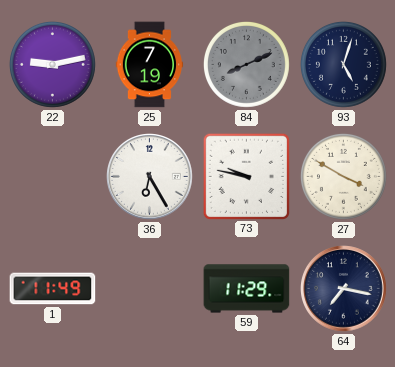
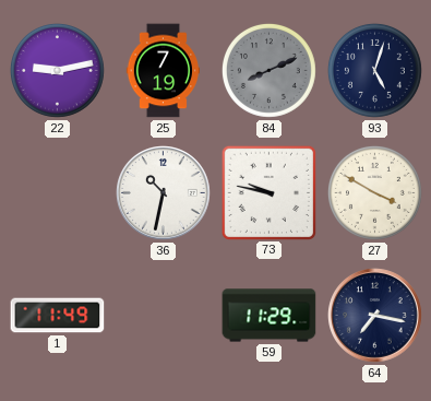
36: 6:25 -> 10:32 (164, 193)
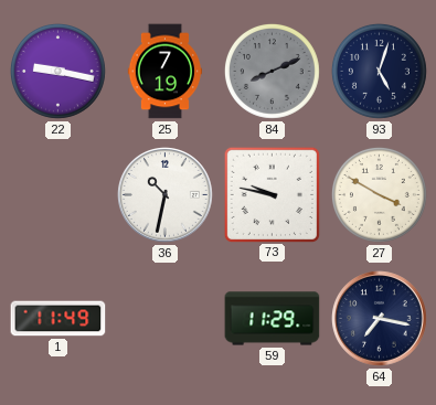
22: 9:13 -> 9:17 (57, 71)
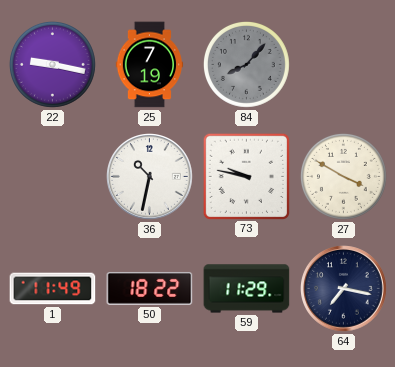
84: 8:11 -> 8:07 (246, 64)
93: 5:03 -> none (379, 71)
50: none -> 18:22 (150, 288)
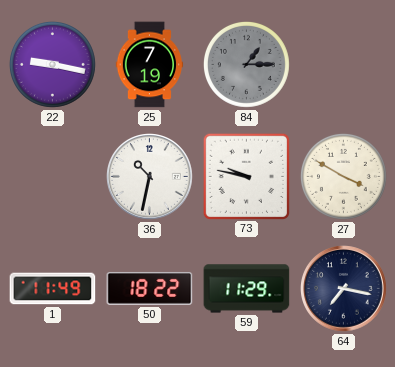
84: 8:07 -> 1:15 (246, 64)
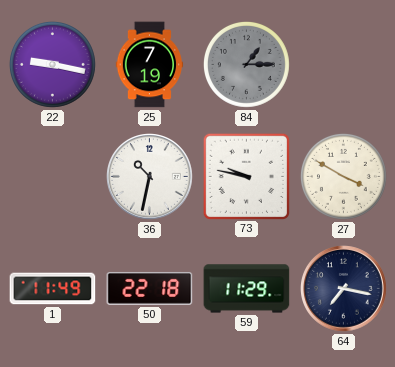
50: 18:22 -> 22:18 (150, 288)
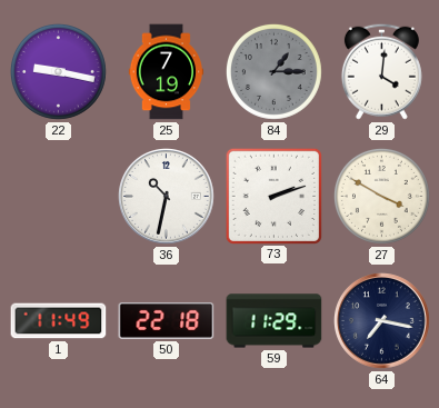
29: none -> 4:01 (381, 71)
73: 9:47 -> 2:12 (273, 196)
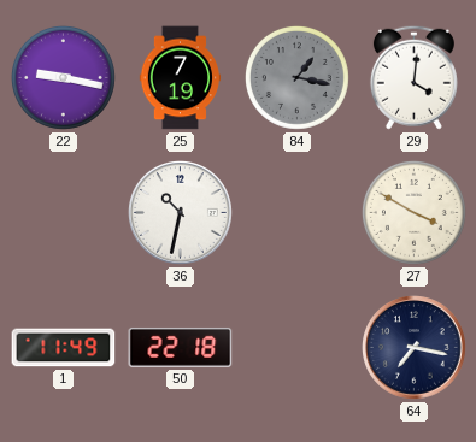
84: 1:15 -> 1:17 (296, 77)
73: 2:12 -> none (273, 196)
59: 11:29 -> none (275, 321)
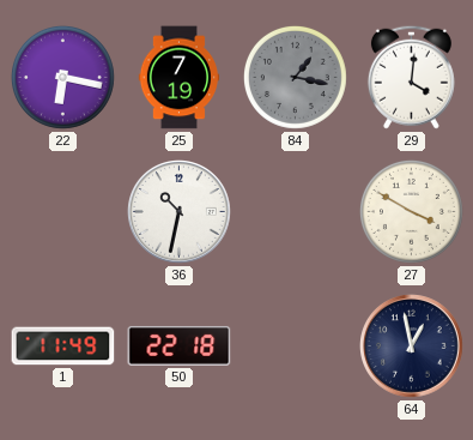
22: 9:17 -> 6:17 (62, 77)
64: 7:17 -> 12:58 (412, 346)
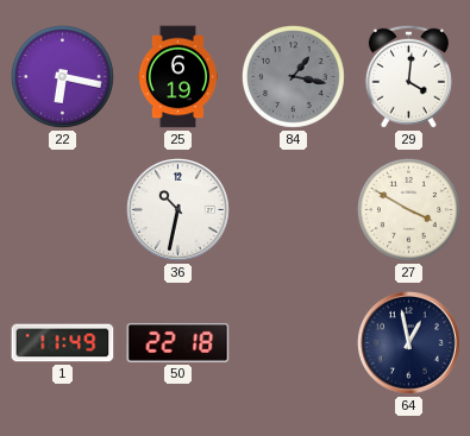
25: 7:19 -> 6:19 (178, 77)
